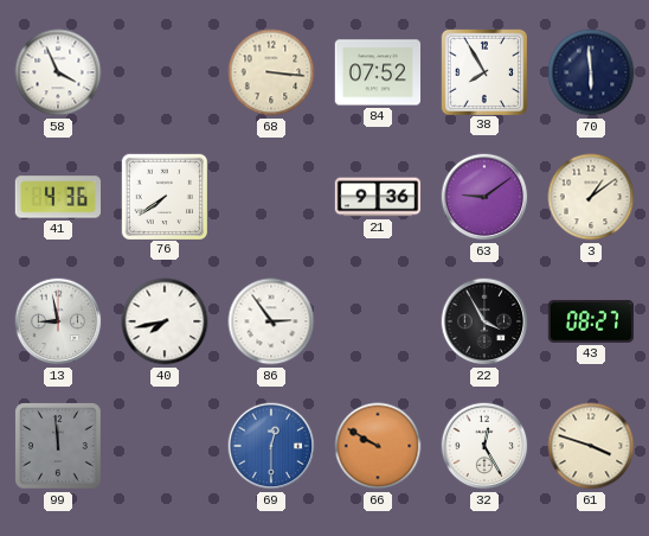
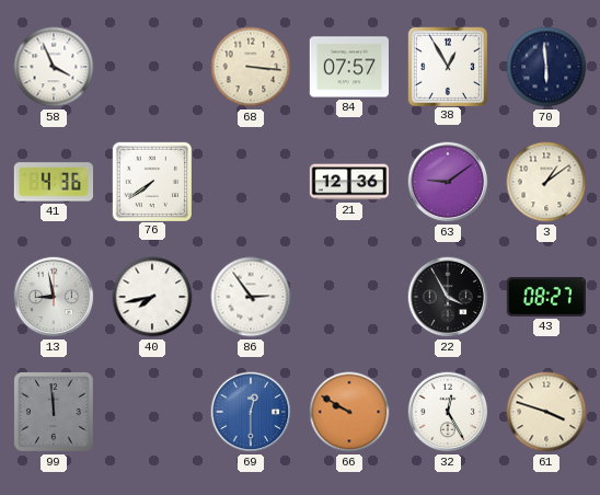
84: 07:52 -> 07:57 (348, 67)
38: 7:55 -> 12:55 (447, 66)
21: 9:36 -> 12:36 (349, 182)
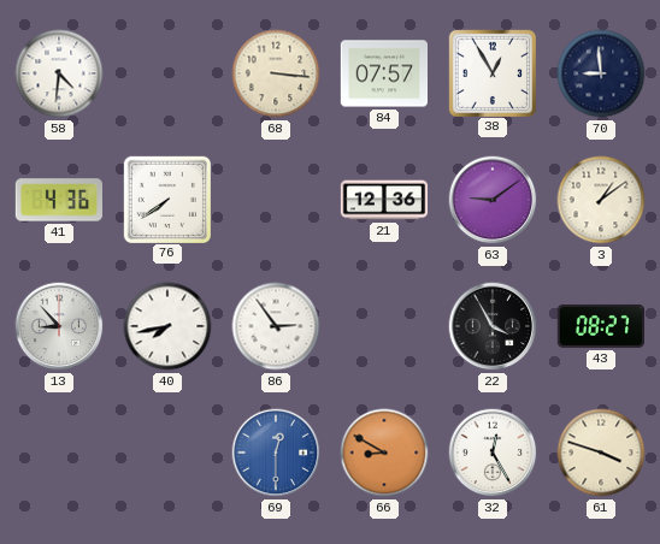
58: 3:56 -> 4:31 (59, 73)
70: 5:59 -> 8:59 (601, 73)
13: 8:58 -> 8:53 (59, 326)
99: 11:59 -> none (55, 413)
66: 9:50 -> 8:50 (384, 453)
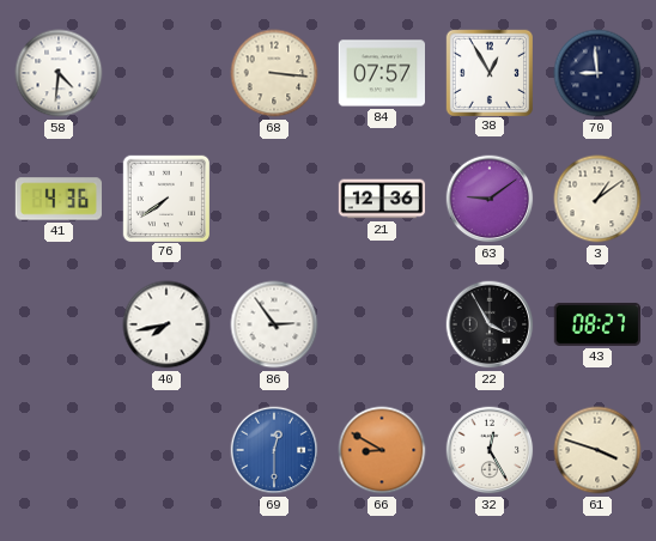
13: 8:53 -> none (59, 326)
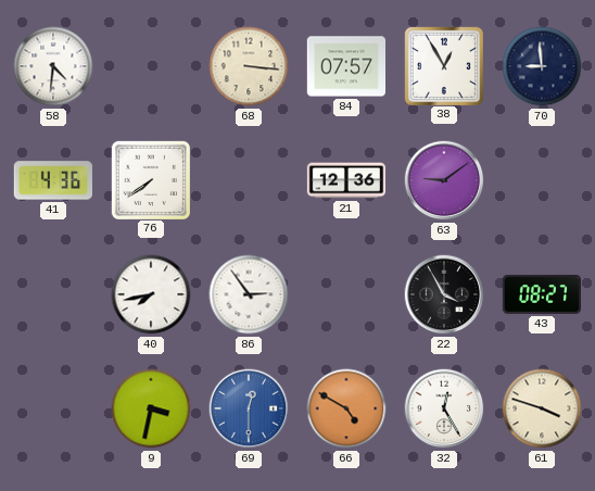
3: 1:09 -> none (597, 199)
9: none -> 3:32 (151, 408)
66: 8:50 -> 4:50 (346, 408)
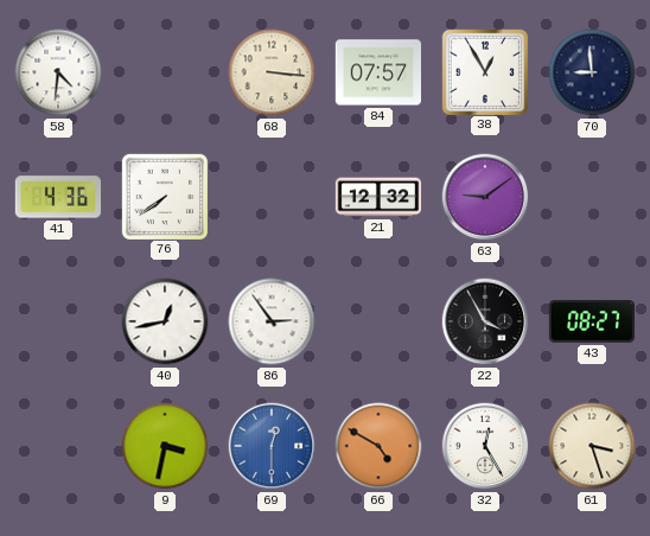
21: 12:36 -> 12:32 (378, 197)
40: 7:43 -> 12:43 (165, 321)
61: 3:48 -> 3:27 (592, 446)
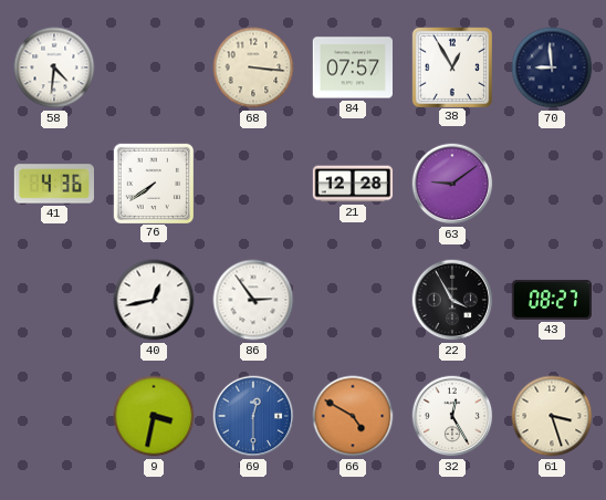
21: 12:32 -> 12:28 (353, 184)
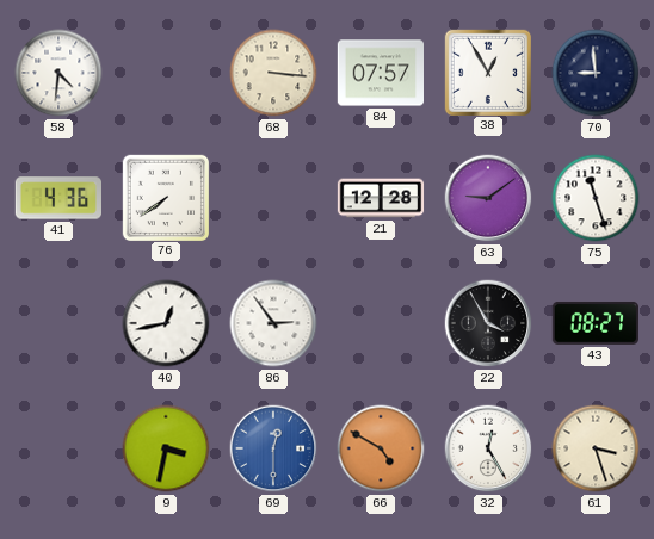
75: none -> 11:27 (596, 198)
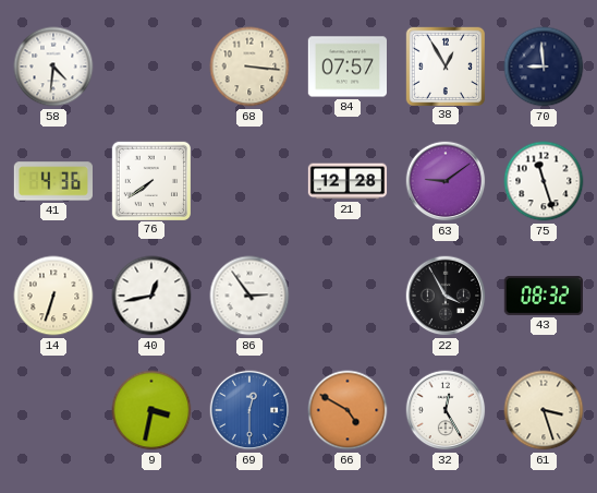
14: none -> 6:33 (53, 296)
43: 08:27 -> 08:32 (543, 296)
